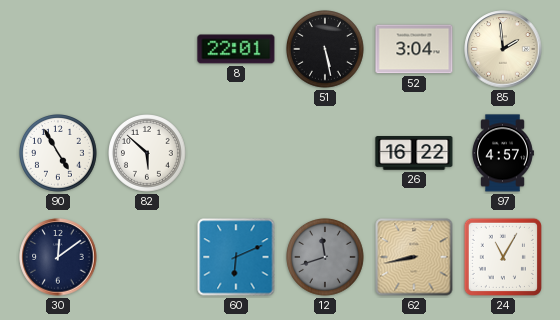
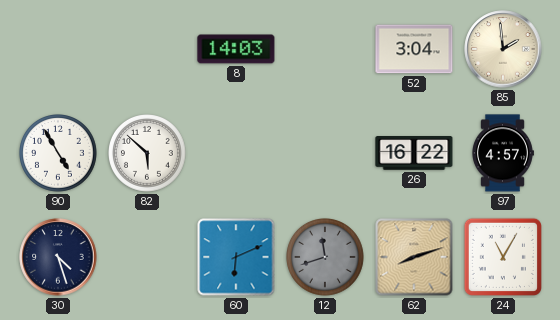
8: 22:01 -> 14:03 (236, 49)
51: 5:28 -> none (326, 50)
30: 12:09 -> 4:27 (58, 257)
62: 8:43 -> 8:12 (414, 257)
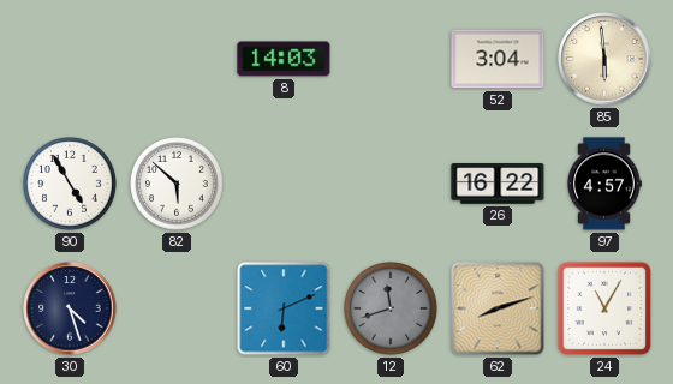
85: 1:59 -> 5:59 (604, 59)
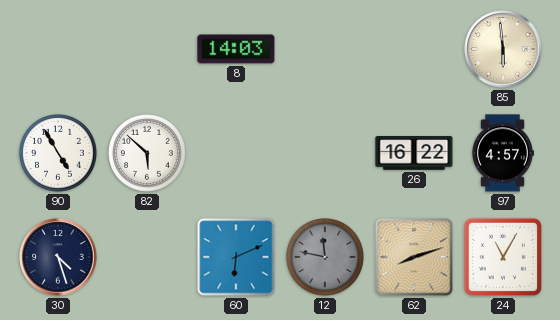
52: 3:04 -> none (498, 59)
12: 11:42 -> 11:47 (326, 258)
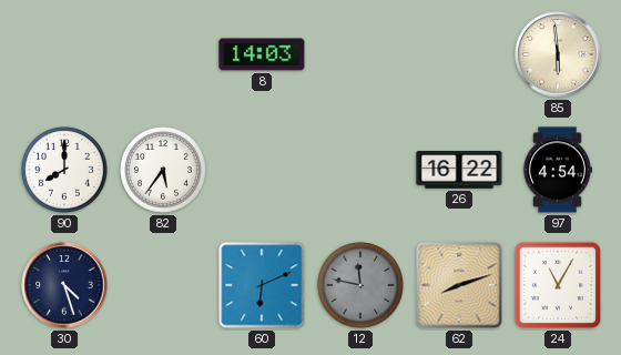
90: 4:55 -> 8:00 (65, 171)
82: 5:52 -> 5:36 (164, 171)
97: 4:57 -> 4:54 (558, 170)
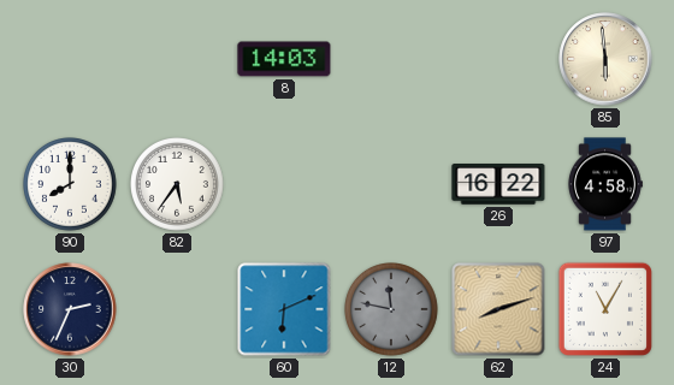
97: 4:54 -> 4:58 (605, 184)
30: 4:27 -> 2:34 (70, 309)
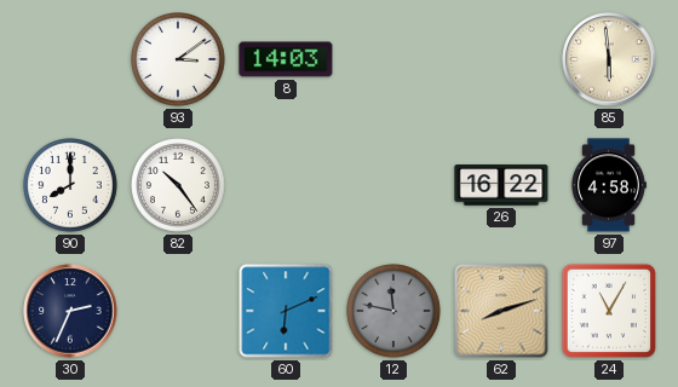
93: none -> 3:09 (179, 60)
82: 5:36 -> 10:24 (179, 186)
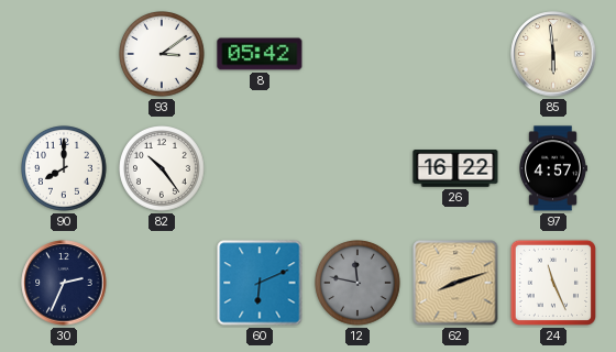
8: 14:03 -> 05:42 (260, 54)
97: 4:58 -> 4:57 (553, 168)
24: 11:05 -> 11:26 (553, 283)
